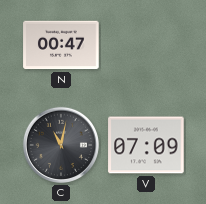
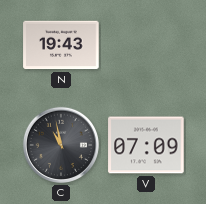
N: 00:47 -> 19:43 (61, 45)
C: 11:02 -> 10:58 (61, 145)
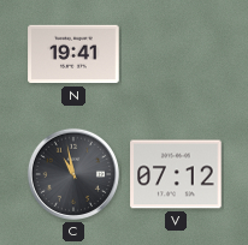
N: 19:43 -> 19:41 (73, 54)
V: 07:09 -> 07:12 (176, 174)
